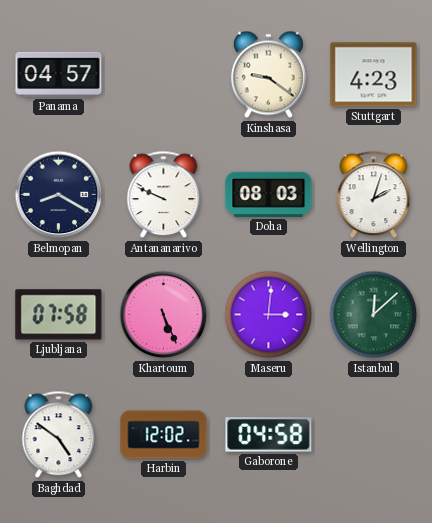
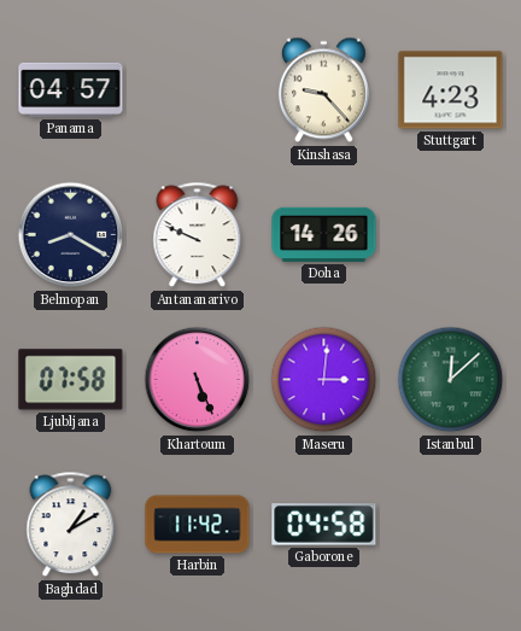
Kinshasa: 9:21 -> 9:23 (323, 90)
Doha: 08:03 -> 14:26 (324, 234)
Wellington: 2:03 -> none (374, 195)
Baghdad: 4:51 -> 1:10 (71, 525)
Harbin: 12:02 -> 11:42 (198, 525)
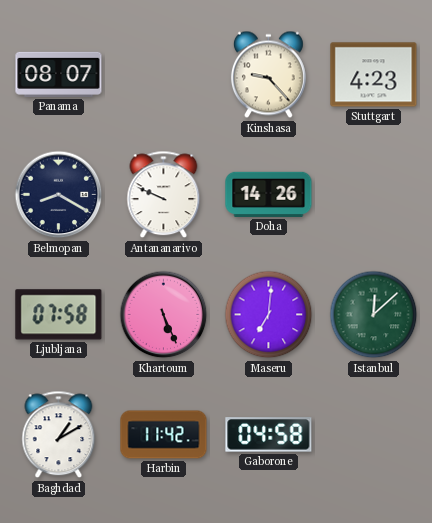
Panama: 04:57 -> 08:07 (59, 74)
Maseru: 3:01 -> 7:01 (269, 315)
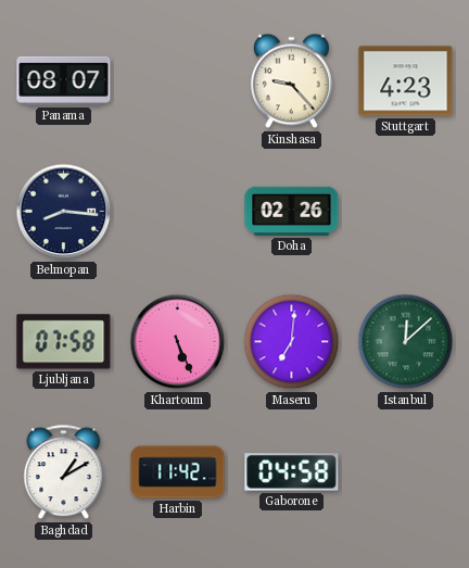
Belmopan: 8:20 -> 8:16 (64, 212)
Antananarivo: 9:49 -> none (164, 195)
Doha: 14:26 -> 02:26 (292, 211)
